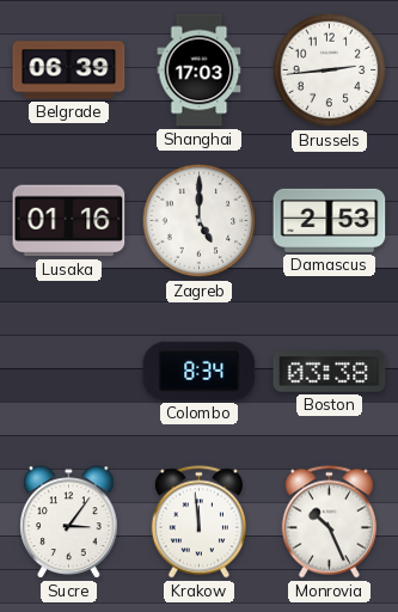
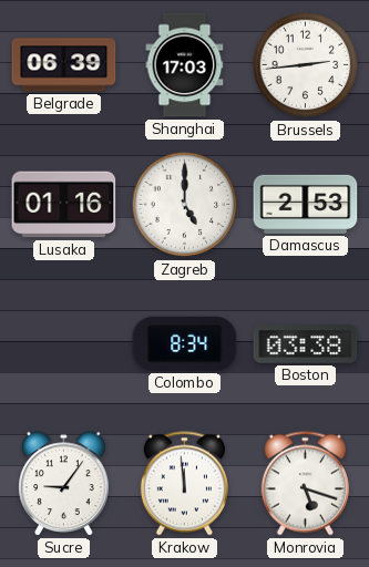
Sucre: 3:06 -> 9:06 (64, 484)
Monrovia: 10:26 -> 5:18 (305, 484)
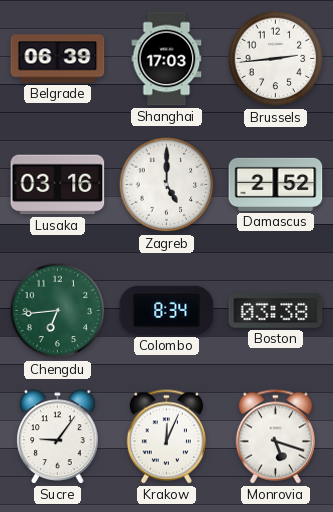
Lusaka: 01:16 -> 03:16 (58, 185)
Damascus: 2:53 -> 2:52 (276, 184)
Chengdu: none -> 6:44 (58, 311)
Krakow: 11:59 -> 12:04 (166, 437)
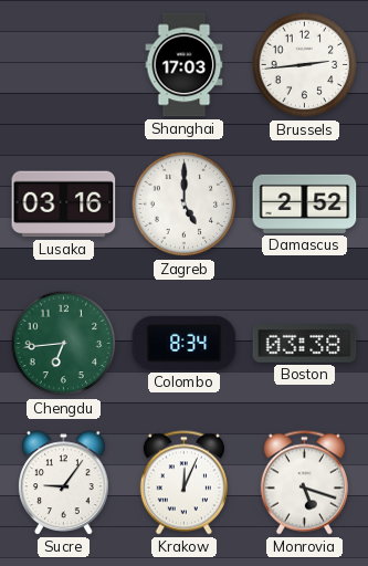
Belgrade: 06:39 -> none (58, 59)
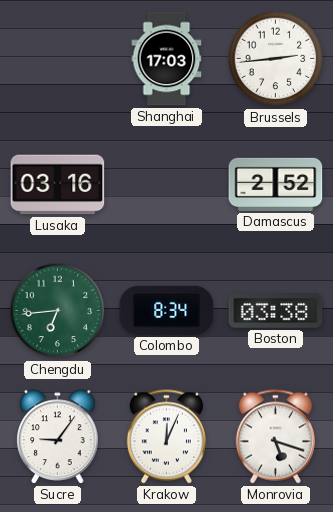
Zagreb: 5:00 -> none (185, 205)
